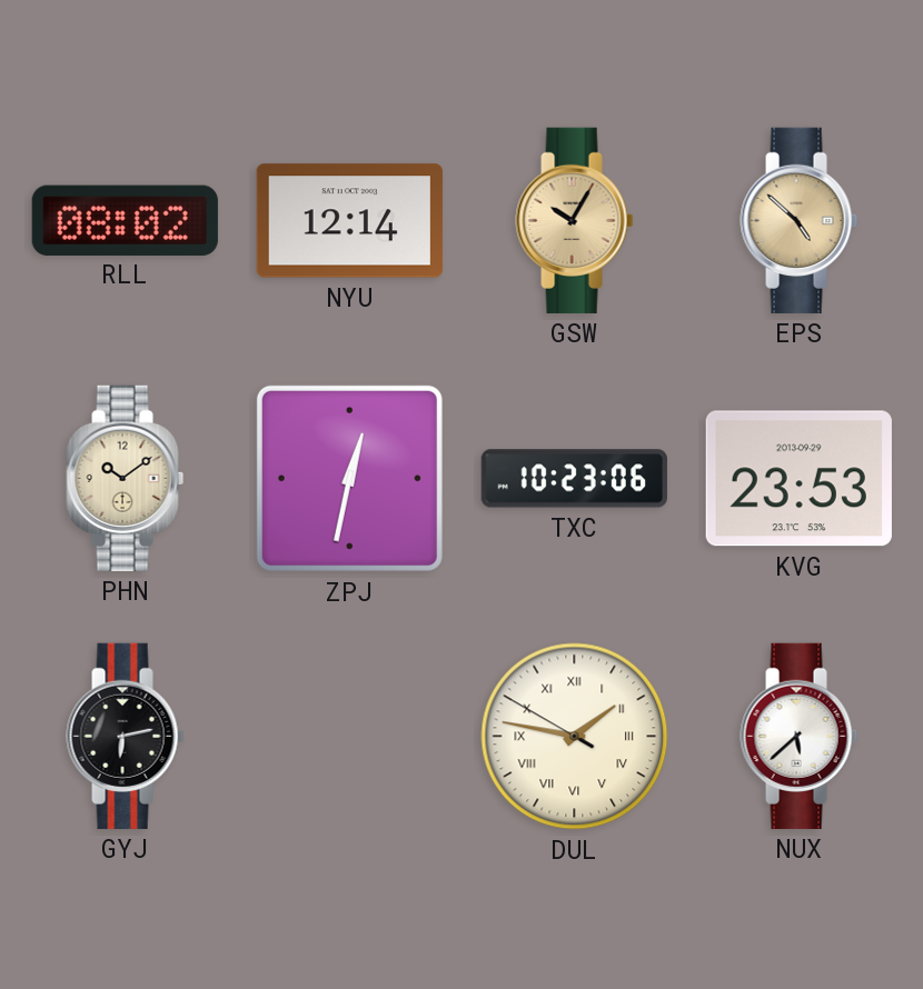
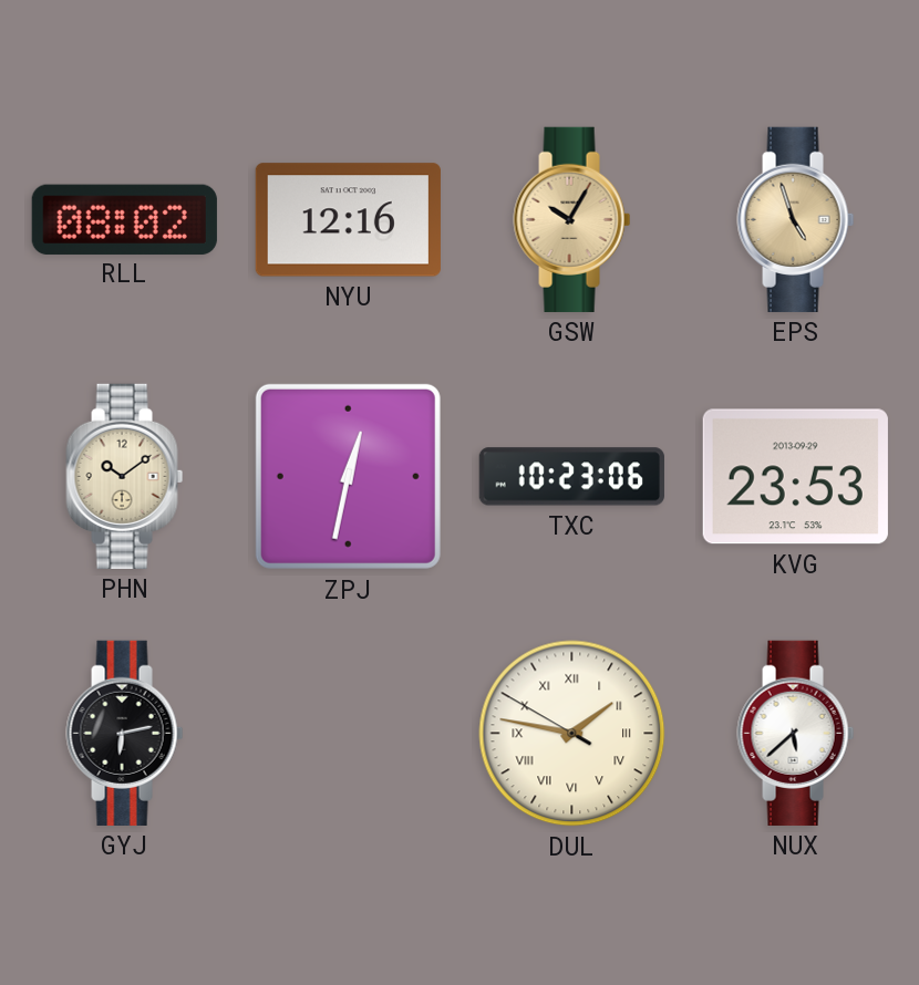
NYU: 12:14 -> 12:16 (348, 220)
EPS: 4:52 -> 4:57 (796, 219)
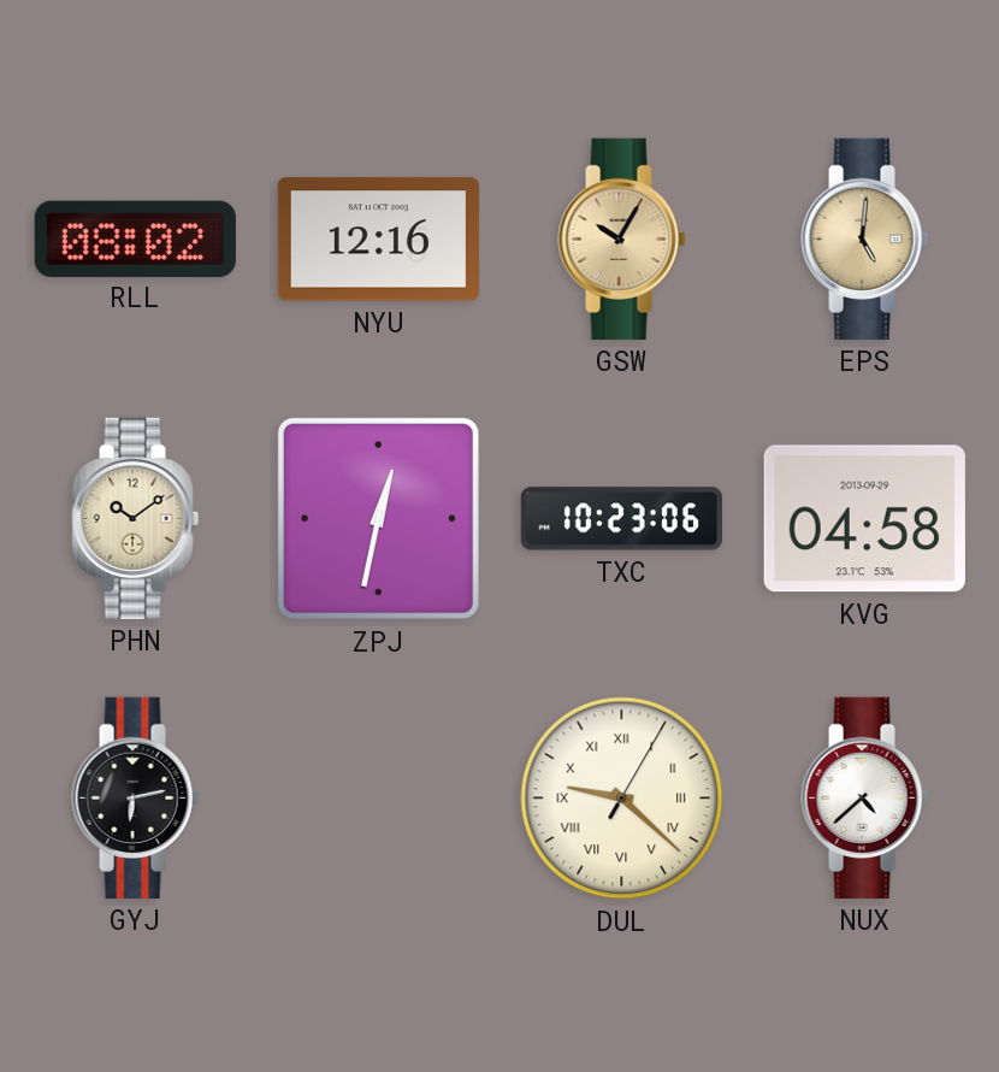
EPS: 4:57 -> 5:01 (865, 238)
KVG: 23:53 -> 04:58 (864, 519)
DUL: 1:46 -> 9:22 (622, 799)
NUX: 5:38 -> 4:38 (865, 797)
